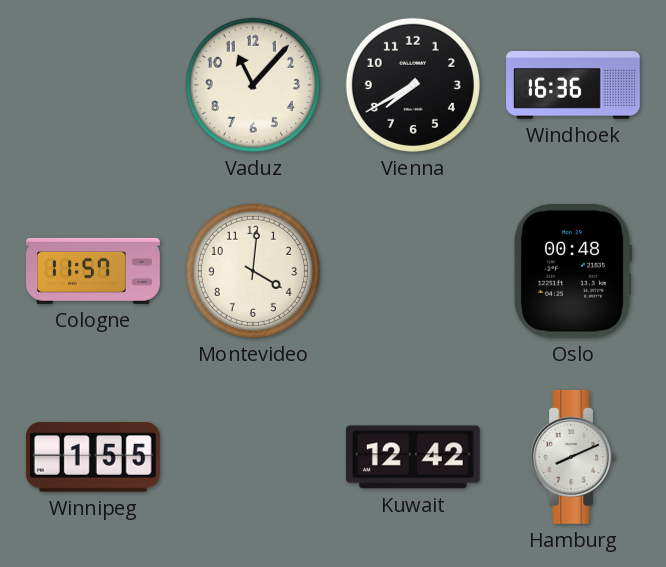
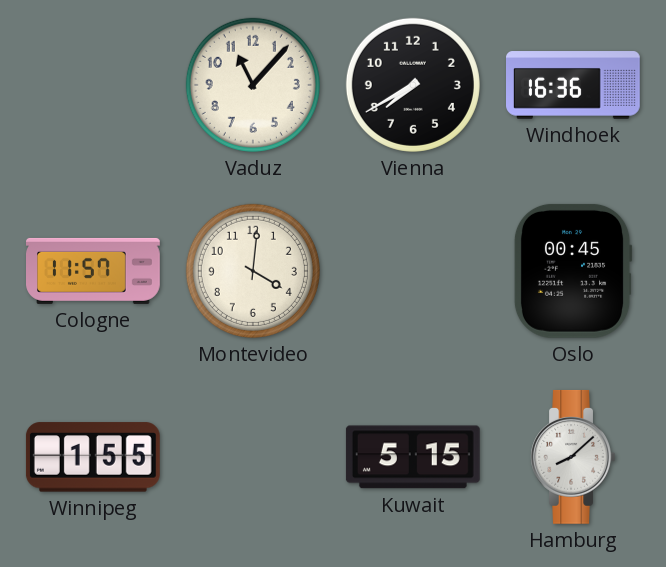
Oslo: 00:48 -> 00:45 (573, 271)
Kuwait: 12:42 -> 5:15 (413, 457)
Hamburg: 8:11 -> 8:08 (573, 457)
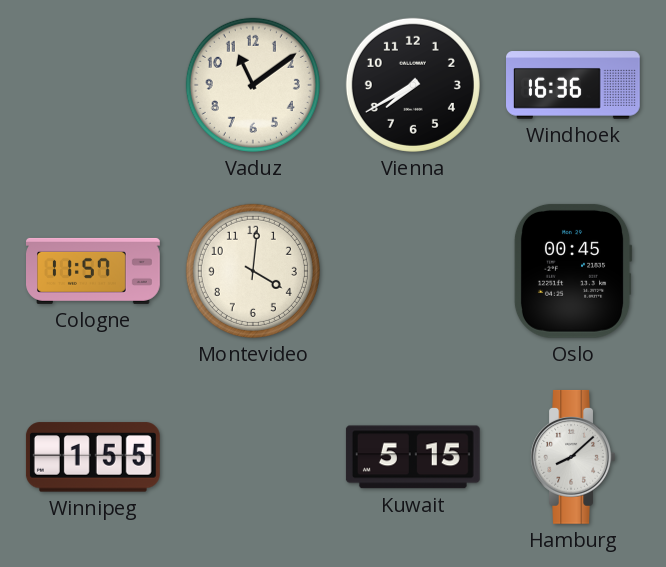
Vaduz: 11:07 -> 11:09 (253, 85)
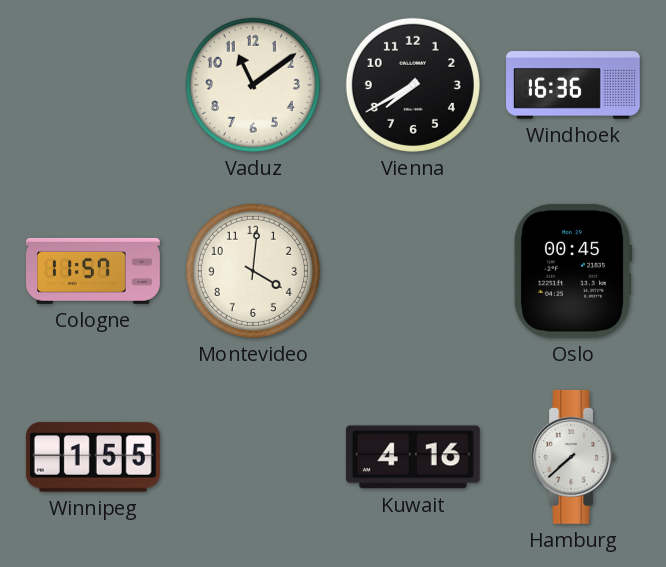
Kuwait: 5:15 -> 4:16 (413, 457)
Hamburg: 8:08 -> 7:38 (573, 457)
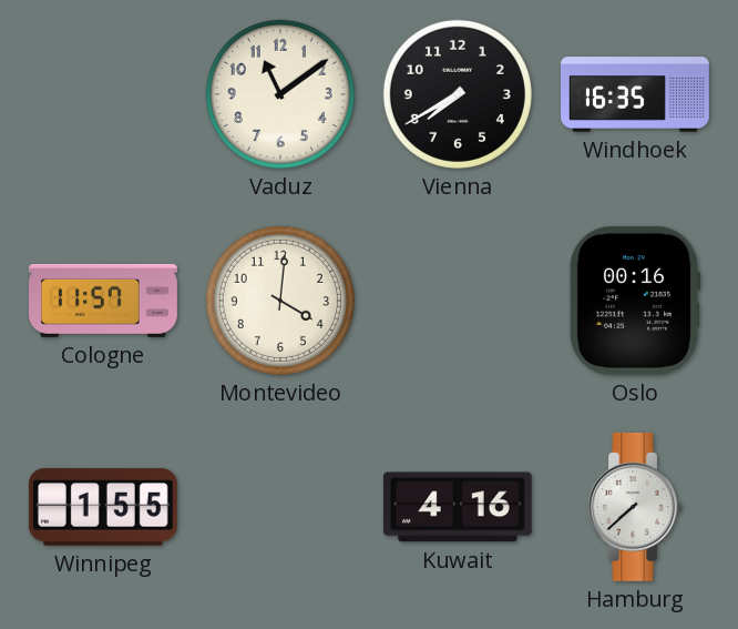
Windhoek: 16:36 -> 16:35 (636, 94)
Oslo: 00:45 -> 00:16 (635, 301)
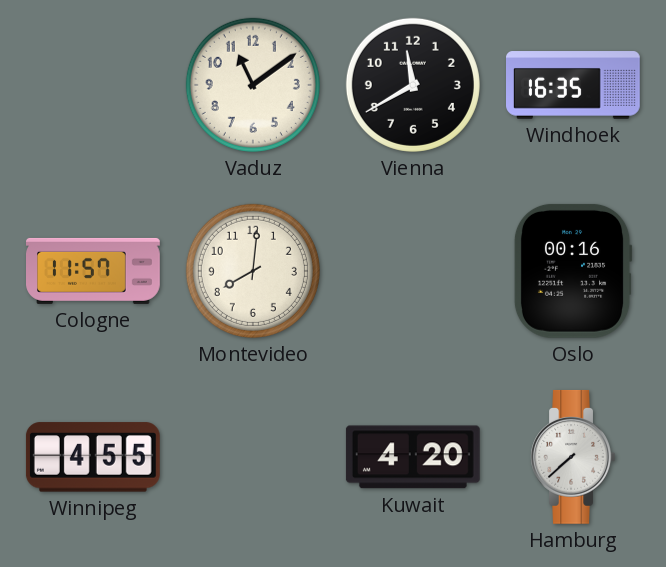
Vienna: 7:40 -> 11:40 (413, 85)
Montevideo: 4:01 -> 8:01 (253, 271)
Winnipeg: 1:55 -> 4:55 (93, 457)
Kuwait: 4:16 -> 4:20 (413, 457)
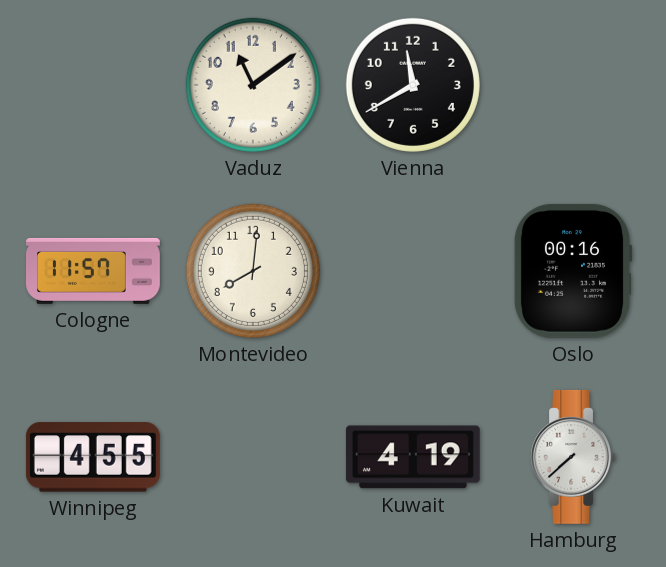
Windhoek: 16:35 -> none (574, 85)
Kuwait: 4:20 -> 4:19 (413, 457)
